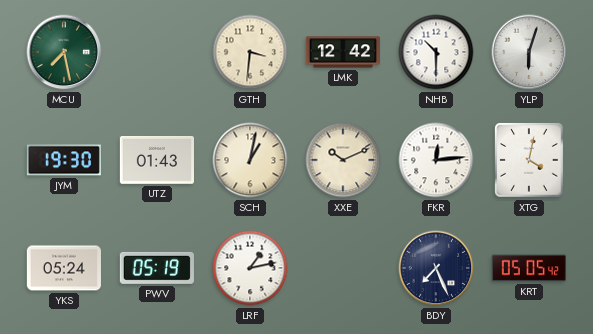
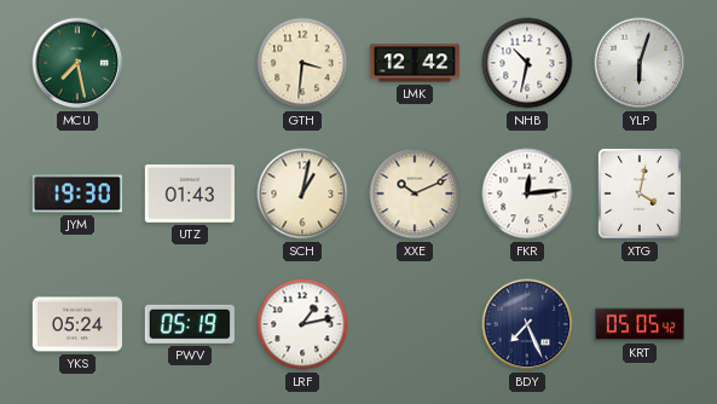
NHB: 10:30 -> 10:32 (527, 63)
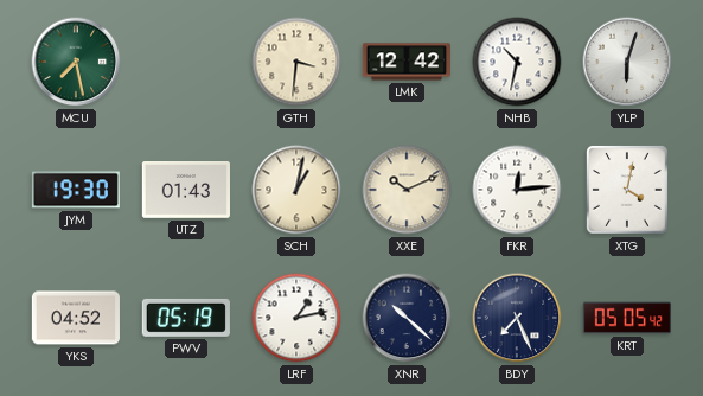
YKS: 05:24 -> 04:52 (76, 318)
XNR: none -> 10:22 (407, 318)
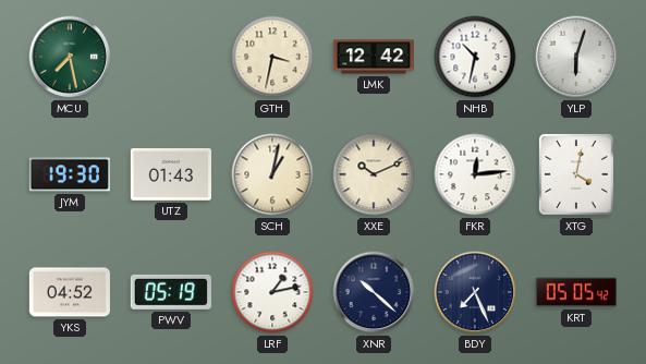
GTH: 3:31 -> 3:32 (272, 57)
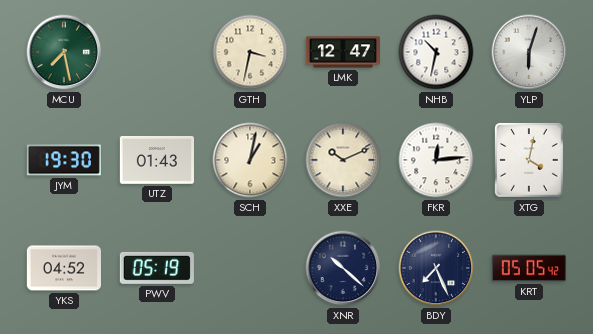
LMK: 12:42 -> 12:47 (342, 52)
LRF: 1:13 -> none (272, 292)
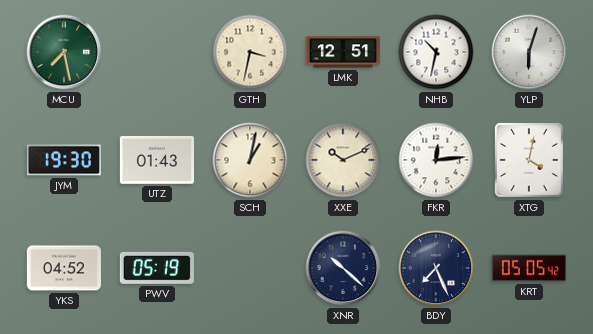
LMK: 12:47 -> 12:51 (342, 52)
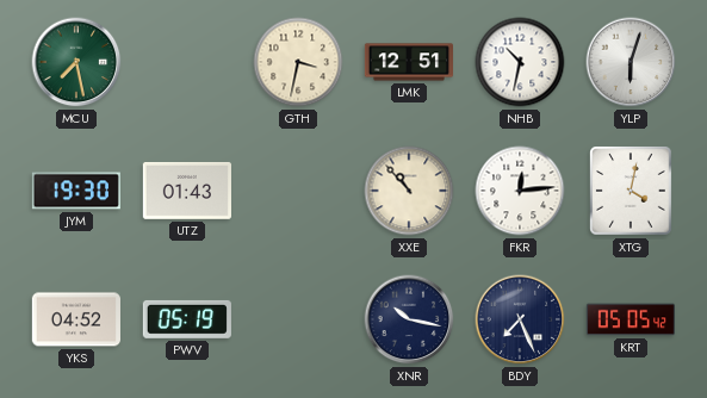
SCH: 1:02 -> none (250, 160)
XXE: 10:11 -> 10:53 (409, 191)
XNR: 10:22 -> 10:17 (409, 319)
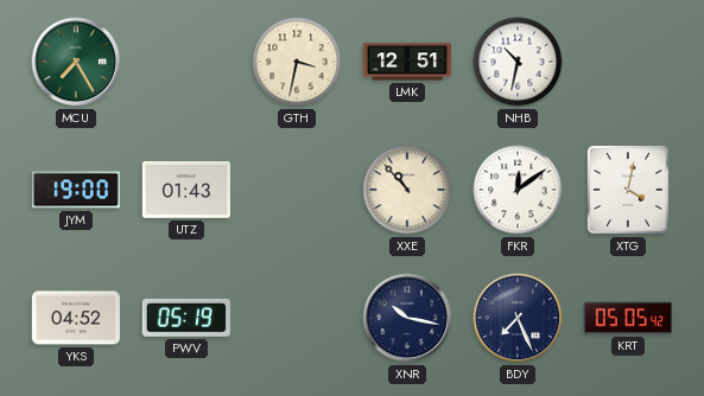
MCU: 7:28 -> 7:25 (76, 62)
YLP: 6:03 -> none (631, 62)
JYM: 19:30 -> 19:00 (76, 190)
FKR: 12:14 -> 12:09 (518, 190)
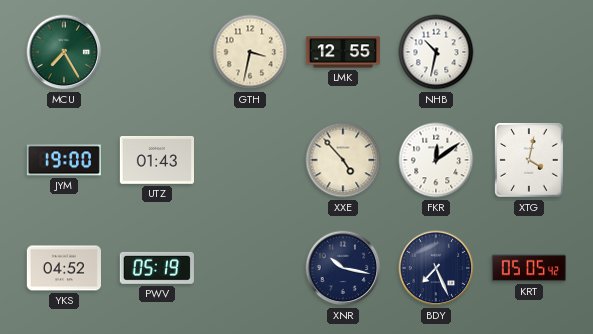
LMK: 12:51 -> 12:55 (342, 52)
XXE: 10:53 -> 4:53 (343, 160)
